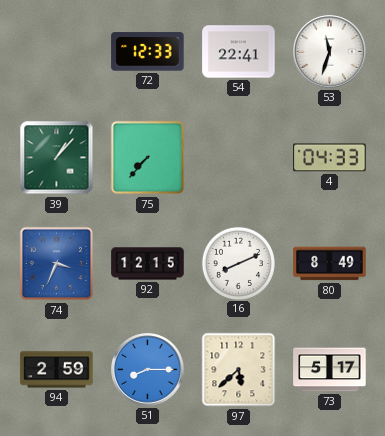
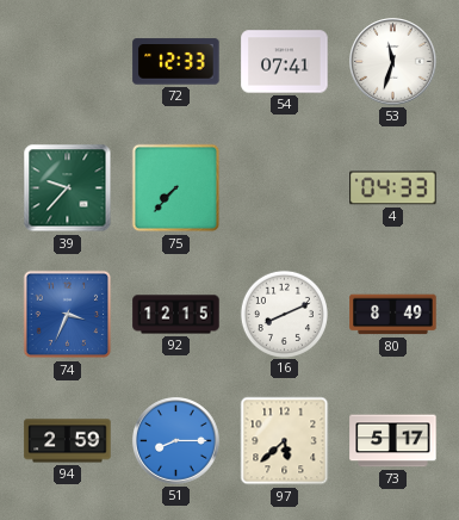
54: 22:41 -> 07:41 (285, 62)
39: 1:07 -> 9:37 (68, 188)
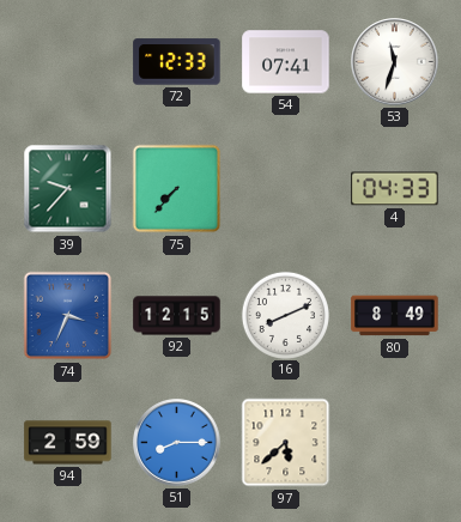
73: 5:17 -> none (393, 441)
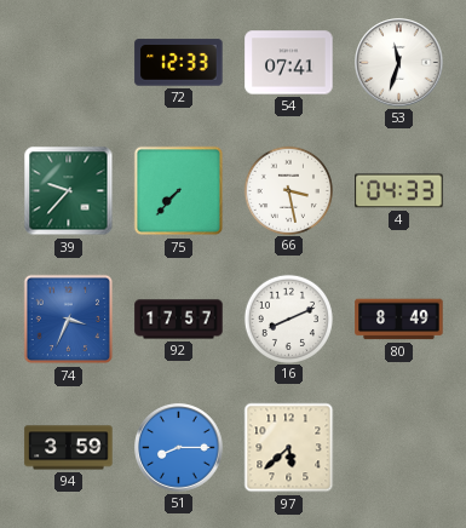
66: none -> 3:28 (288, 190)
92: 12:15 -> 17:57 (179, 320)
94: 2:59 -> 3:59 (69, 448)
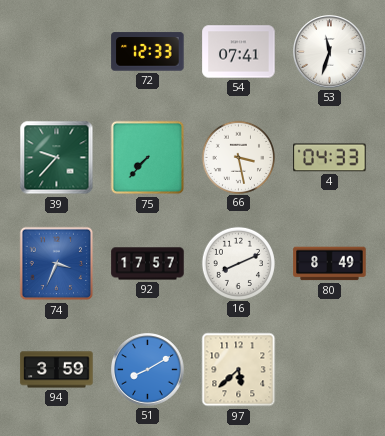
51: 8:15 -> 8:10 (148, 370)
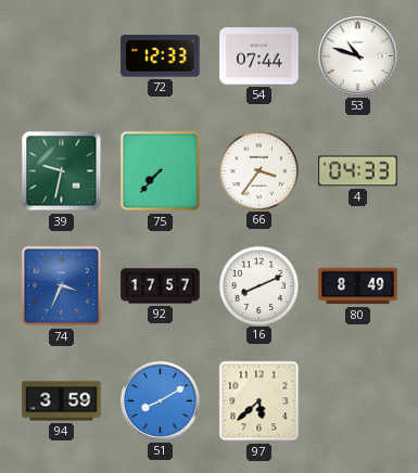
54: 07:41 -> 07:44 (259, 56)
53: 11:33 -> 10:48 (358, 56)
39: 9:37 -> 9:32 (62, 171)
66: 3:28 -> 3:36 (258, 170)
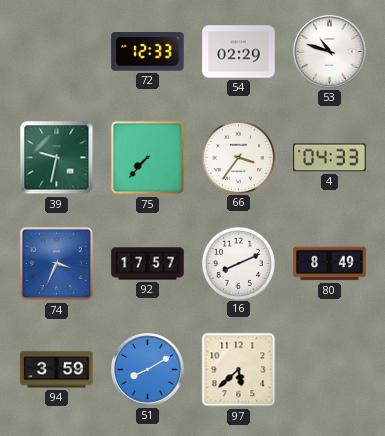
54: 07:44 -> 02:29 (239, 52)
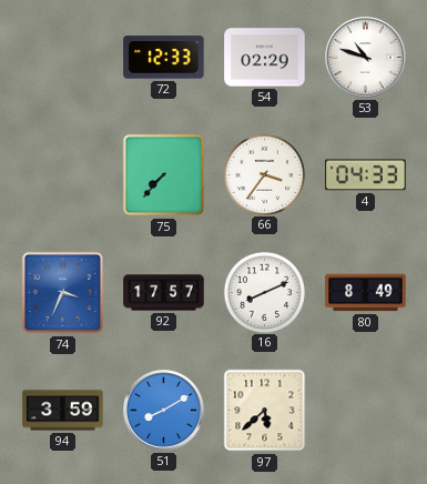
39: 9:32 -> none (57, 158)
